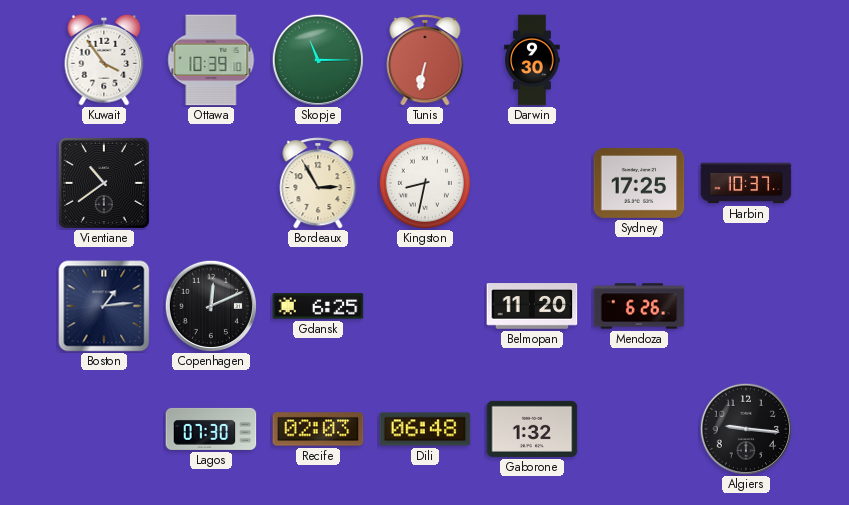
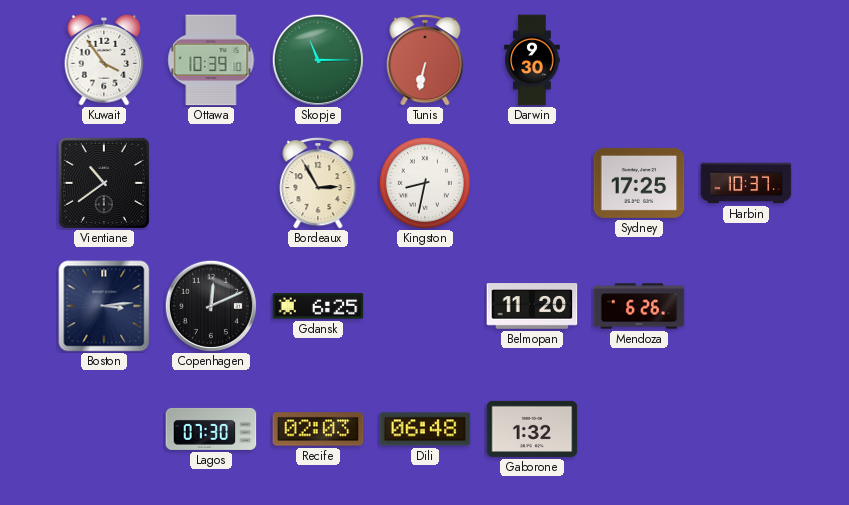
Boston: 1:14 -> 3:14 (104, 306)
Algiers: 9:16 -> none (746, 429)
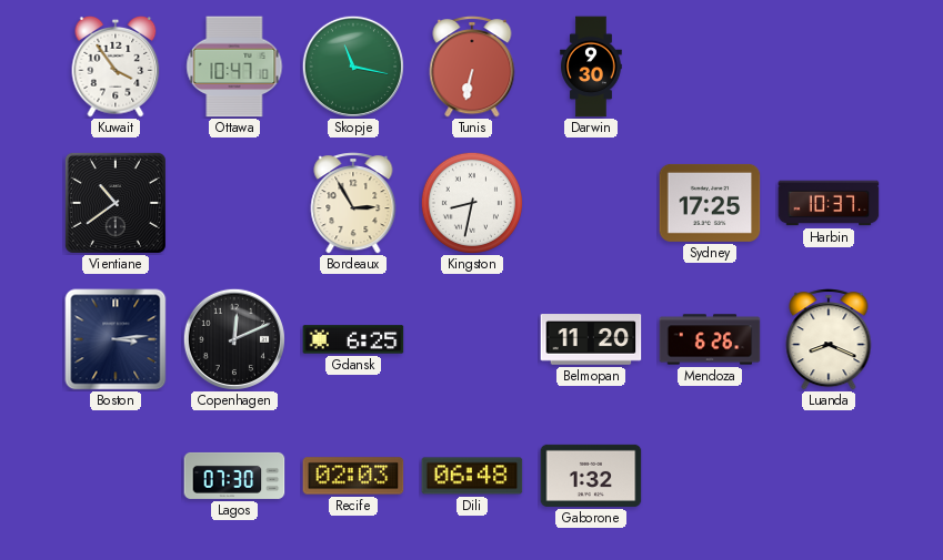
Ottawa: 10:39 -> 10:47 (234, 67)
Skopje: 11:15 -> 11:17 (353, 67)
Luanda: none -> 8:19 (829, 339)
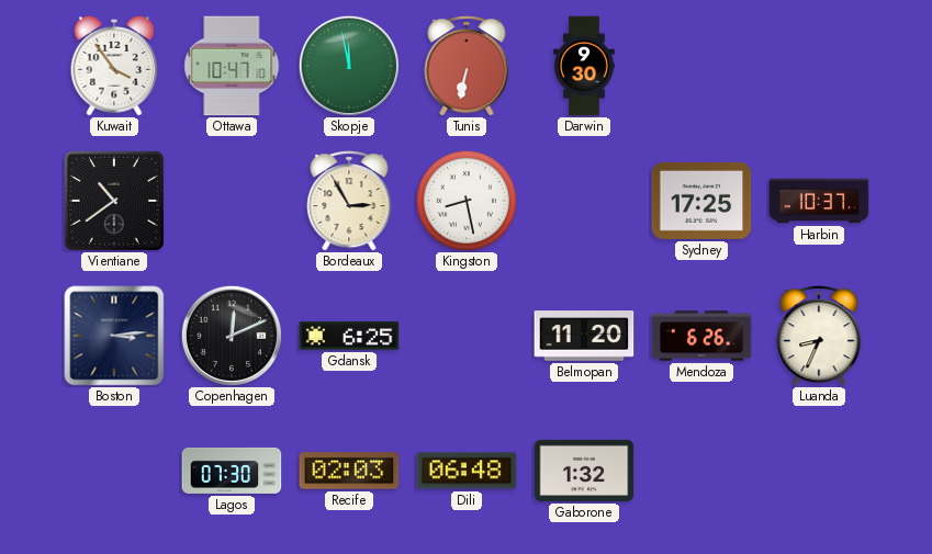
Skopje: 11:17 -> 11:58 (349, 66)
Kingston: 8:32 -> 8:28 (467, 201)
Luanda: 8:19 -> 8:34 (819, 336)
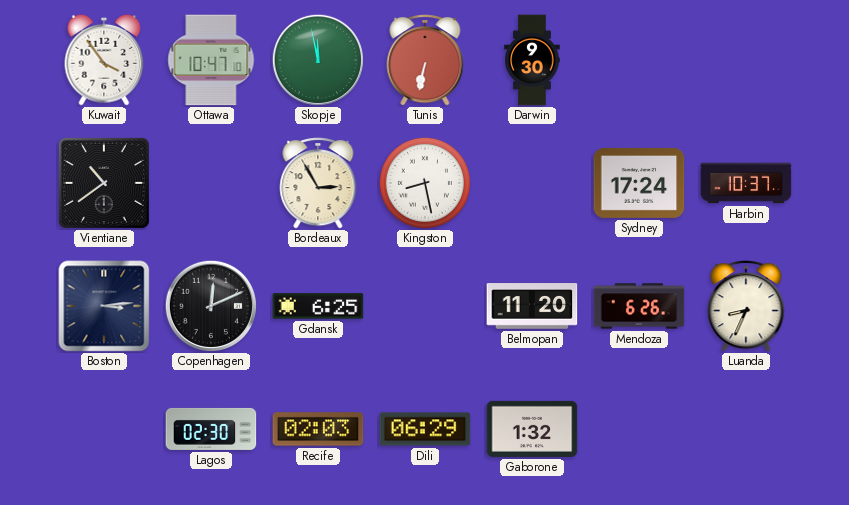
Sydney: 17:25 -> 17:24 (639, 183)
Lagos: 07:30 -> 02:30 (211, 429)
Dili: 06:48 -> 06:29 (425, 429)
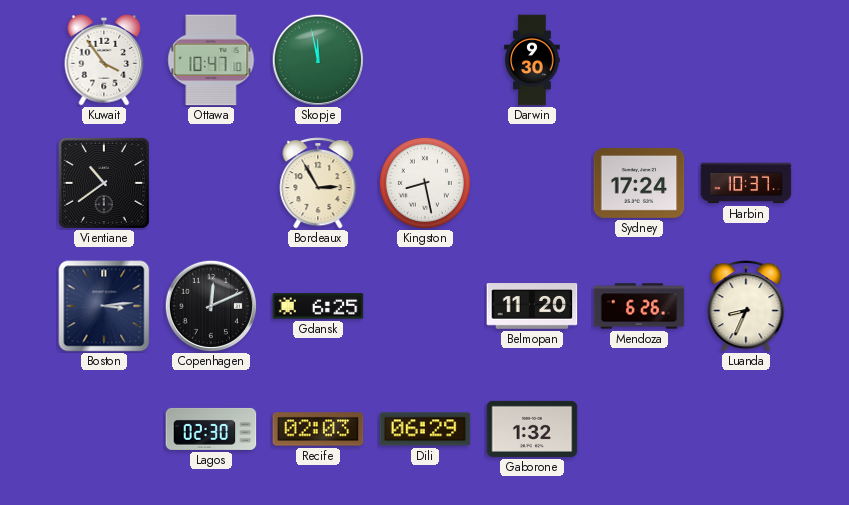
Tunis: 6:32 -> none (425, 60)
